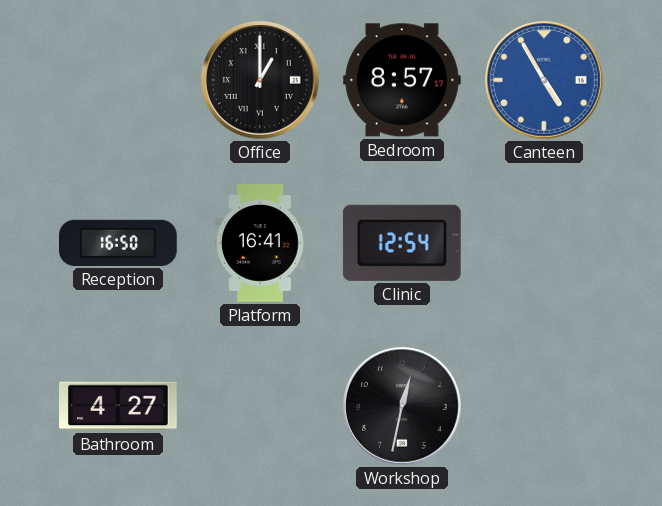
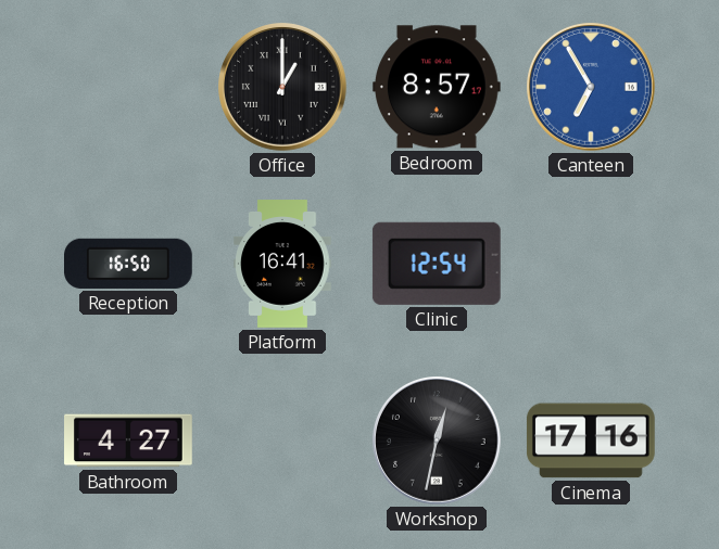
Canteen: 4:55 -> 6:55 (592, 88)
Cinema: none -> 17:16 (591, 441)
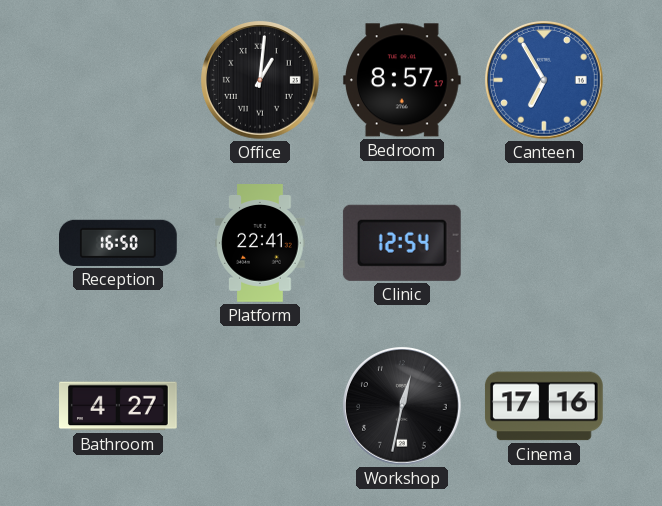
Office: 1:00 -> 1:01 (261, 81)
Platform: 16:41 -> 22:41 (260, 243)
